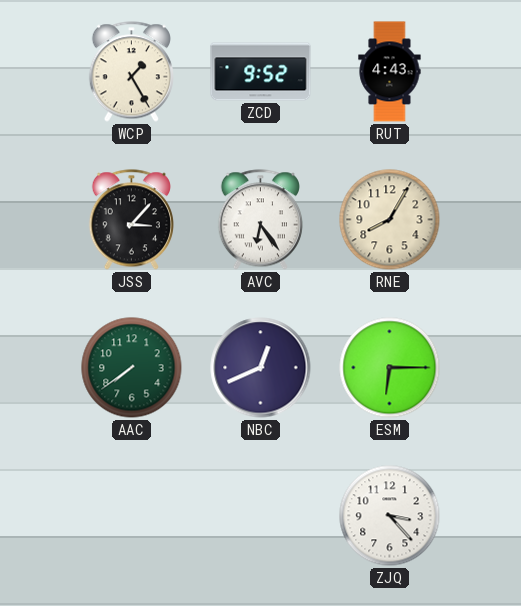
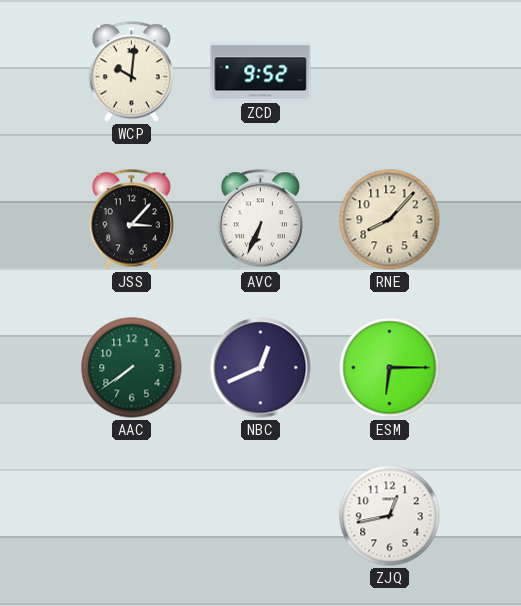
WCP: 1:25 -> 10:01 (131, 72)
RUT: 4:43 -> none (390, 72)
AVC: 6:24 -> 6:34 (260, 220)
RNE: 8:05 -> 8:07 (390, 220)
ZJQ: 3:23 -> 12:43 (390, 516)
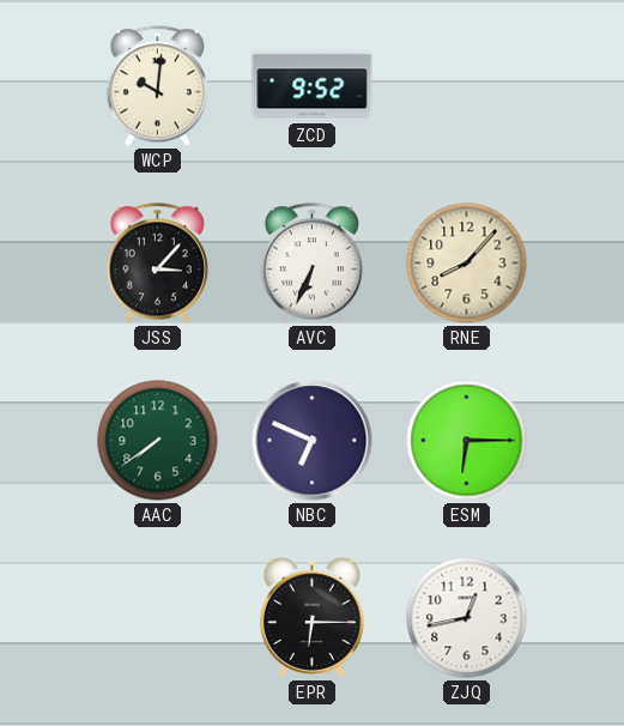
NBC: 12:41 -> 6:49 (313, 441)
EPR: none -> 6:15 (311, 617)
